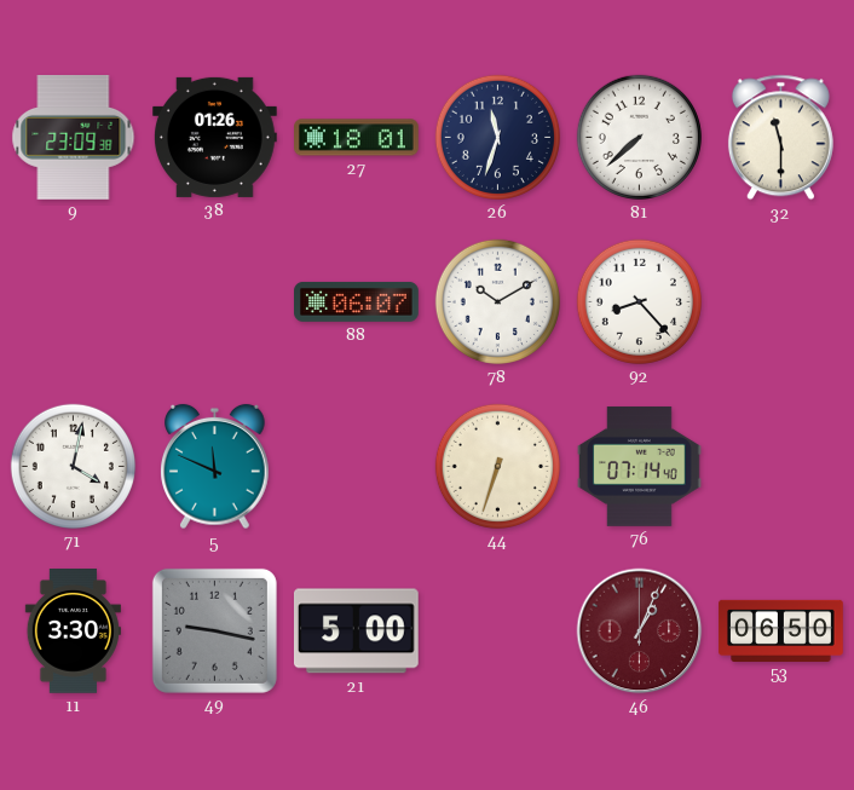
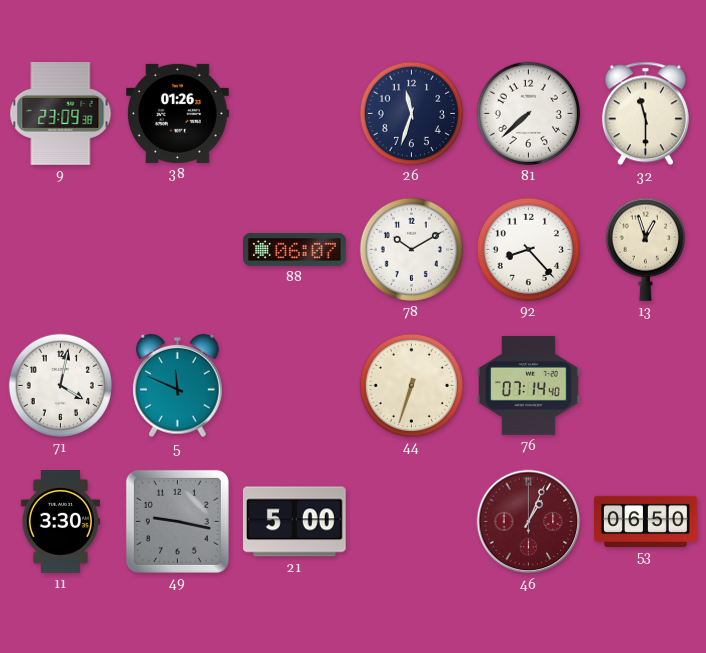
27: 18:01 -> none (357, 138)
13: none -> 12:57 (645, 249)
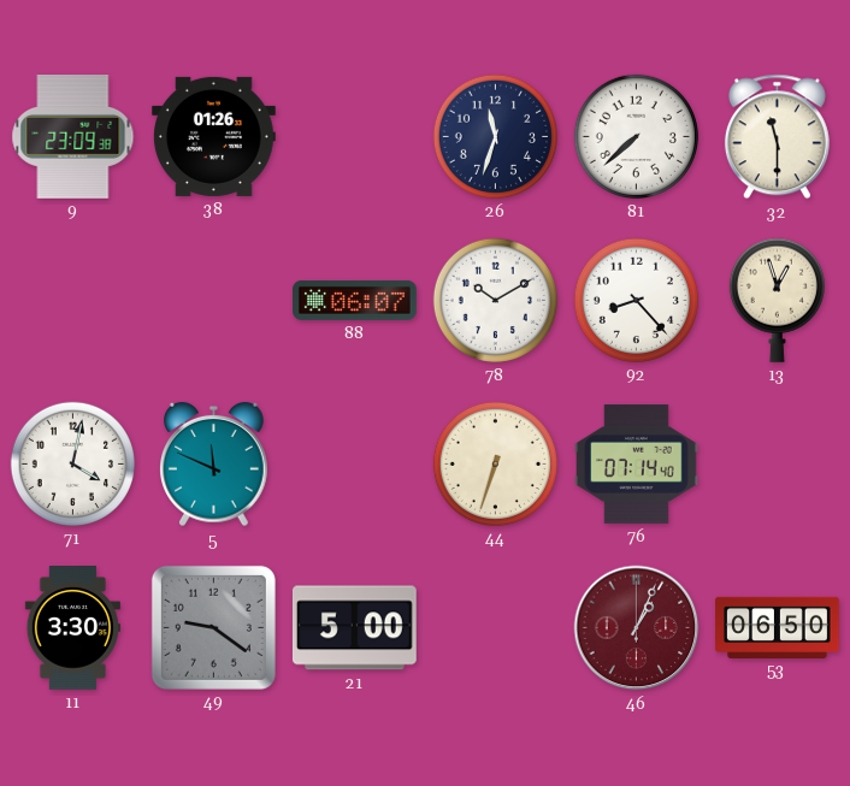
49: 9:17 -> 9:21 (213, 627)
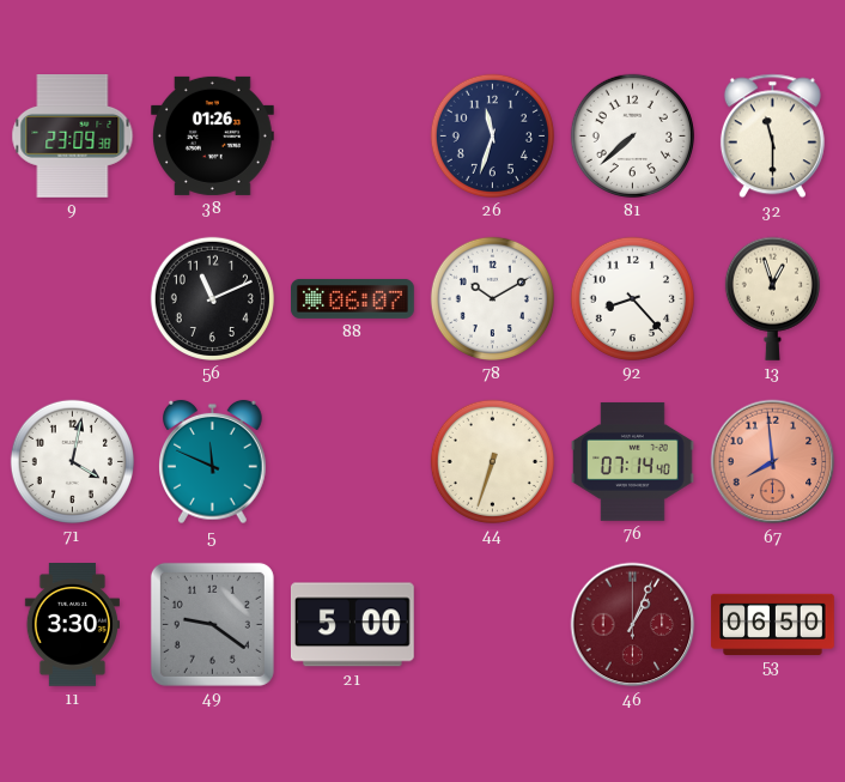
56: none -> 11:11 (212, 298)
67: none -> 7:59 (773, 462)
